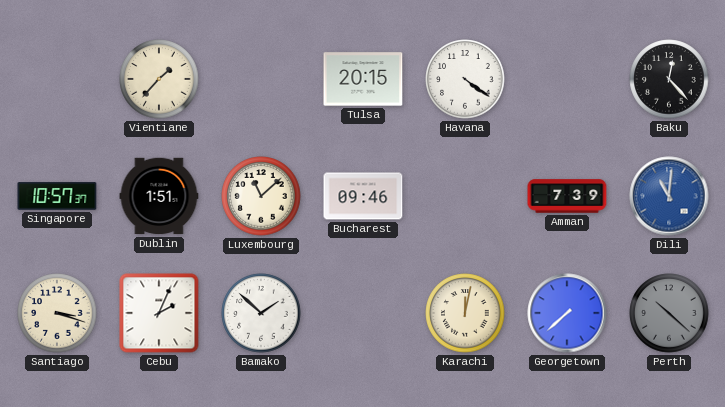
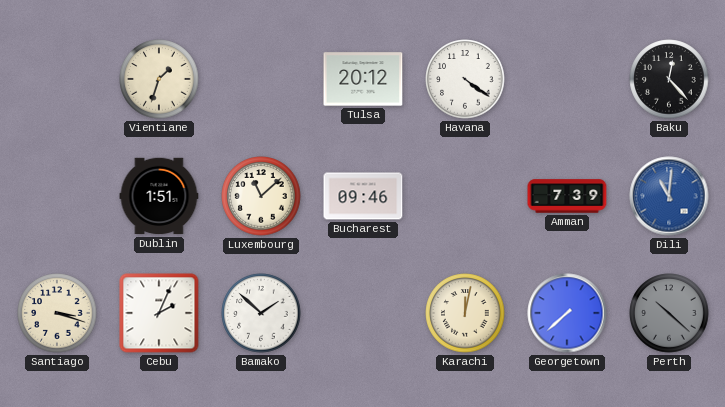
Vientiane: 1:37 -> 1:33 (159, 79)
Tulsa: 20:15 -> 20:12 (363, 79)
Singapore: 10:57 -> none (57, 196)
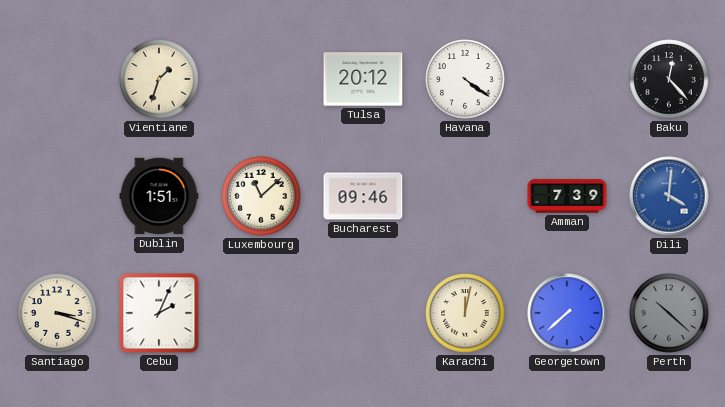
Dili: 11:01 -> 4:01 (669, 196)
Bamako: 1:52 -> none (261, 313)
